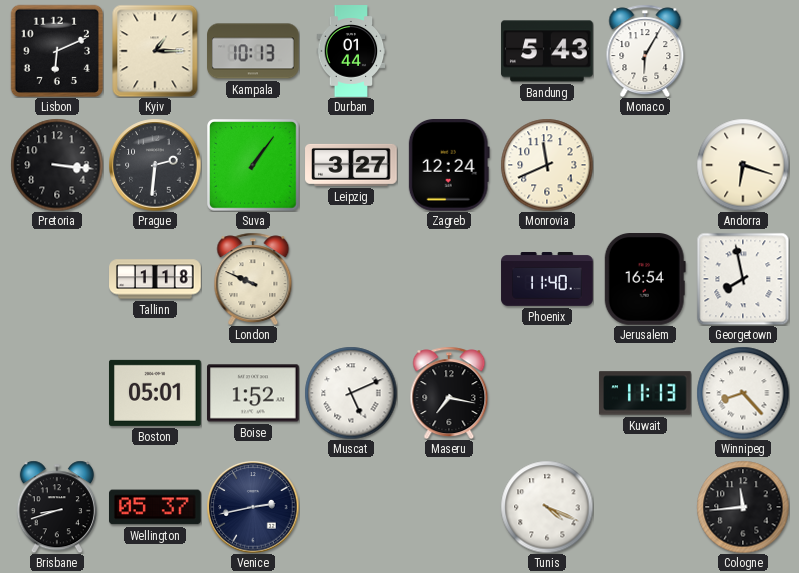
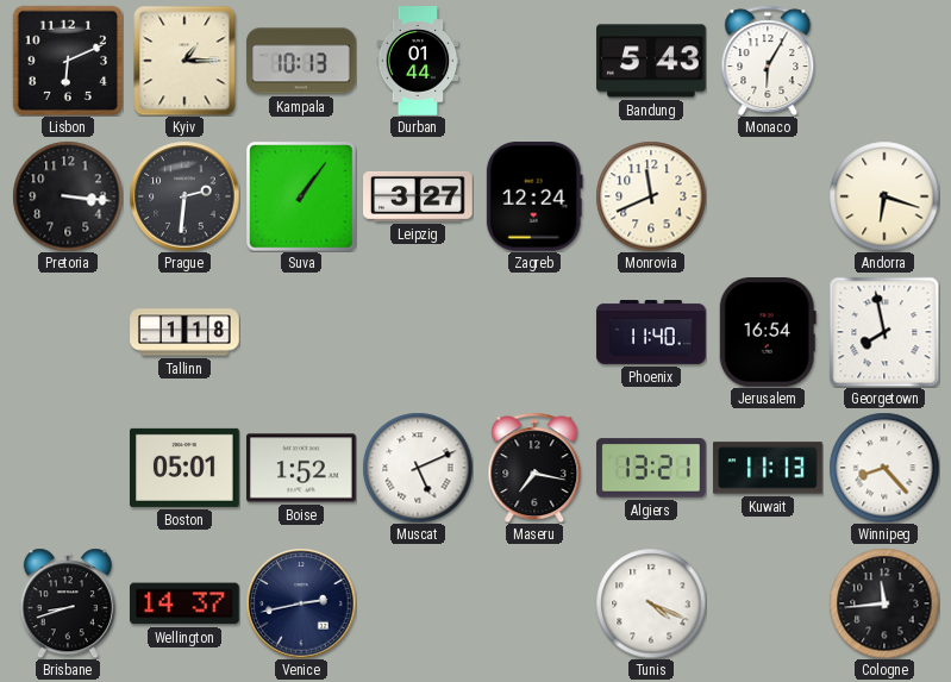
London: 9:49 -> none (253, 279)
Algiers: none -> 13:21 (651, 468)
Wellington: 05:37 -> 14:37 (186, 603)
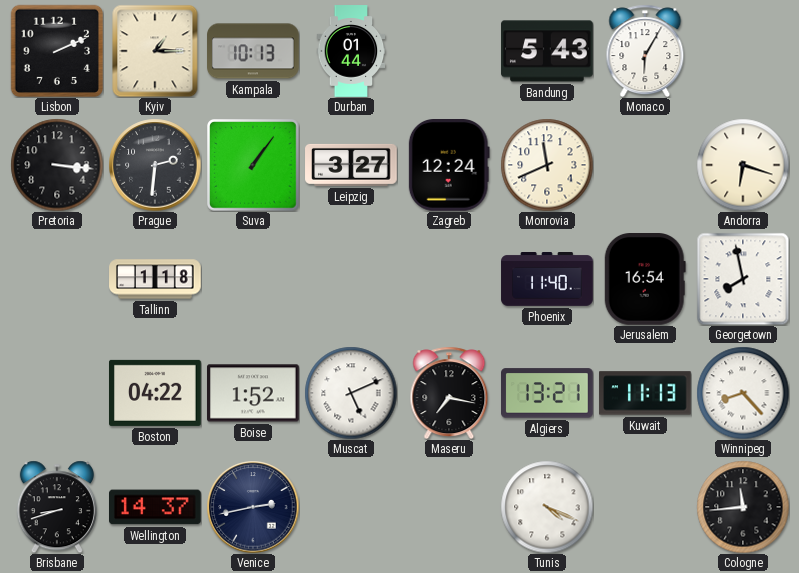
Lisbon: 6:11 -> 2:11 (56, 50)
Boston: 05:01 -> 04:22 (156, 393)
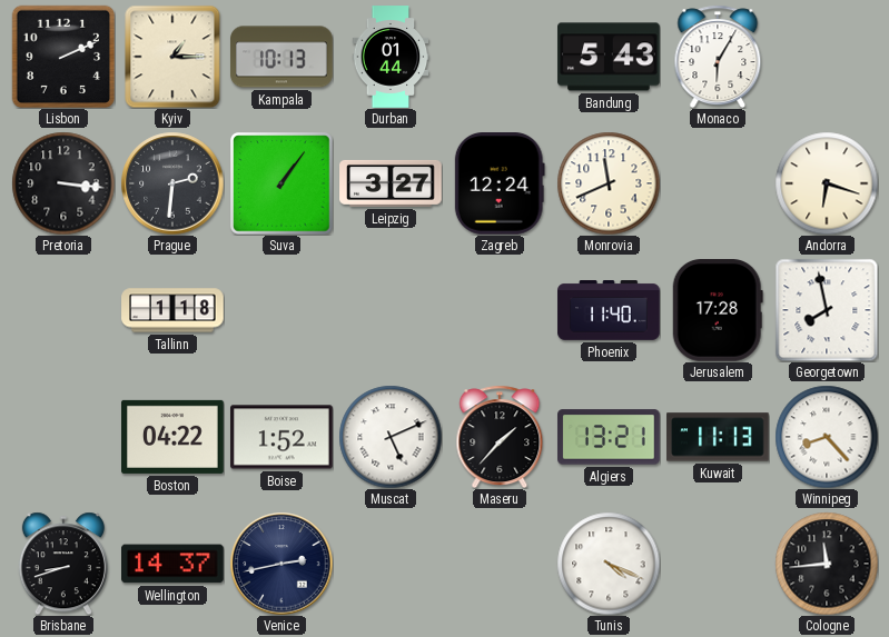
Jerusalem: 16:54 -> 17:28 (718, 311)
Maseru: 7:17 -> 1:37 (500, 437)
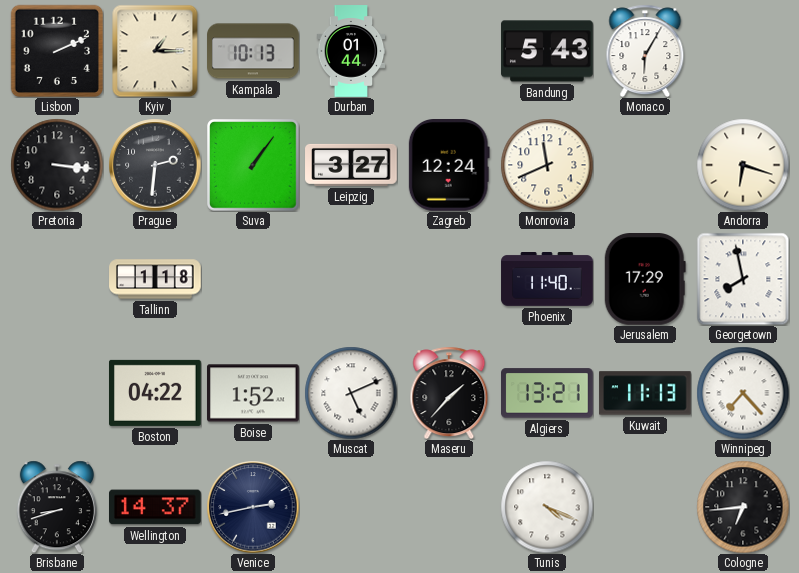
Jerusalem: 17:28 -> 17:29 (645, 280)
Winnipeg: 8:23 -> 7:23 (743, 393)
Cologne: 11:44 -> 6:44 (743, 507)
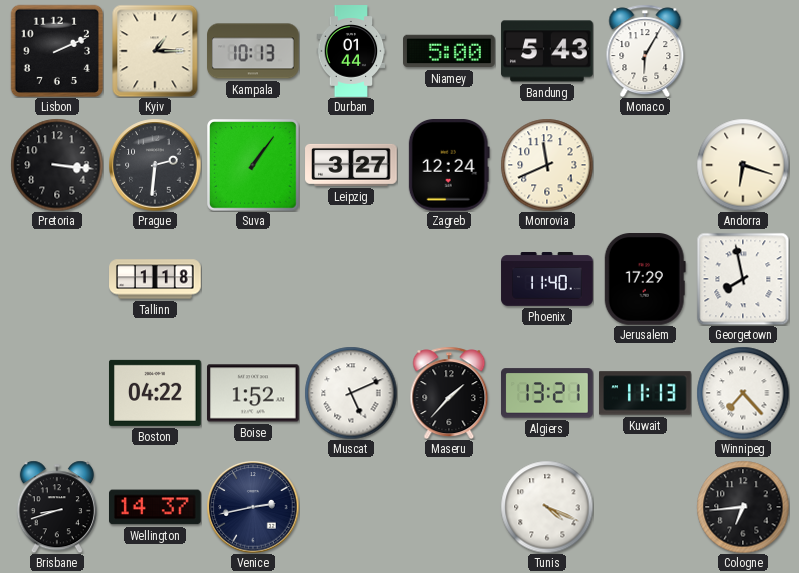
Niamey: none -> 5:00 (449, 51)
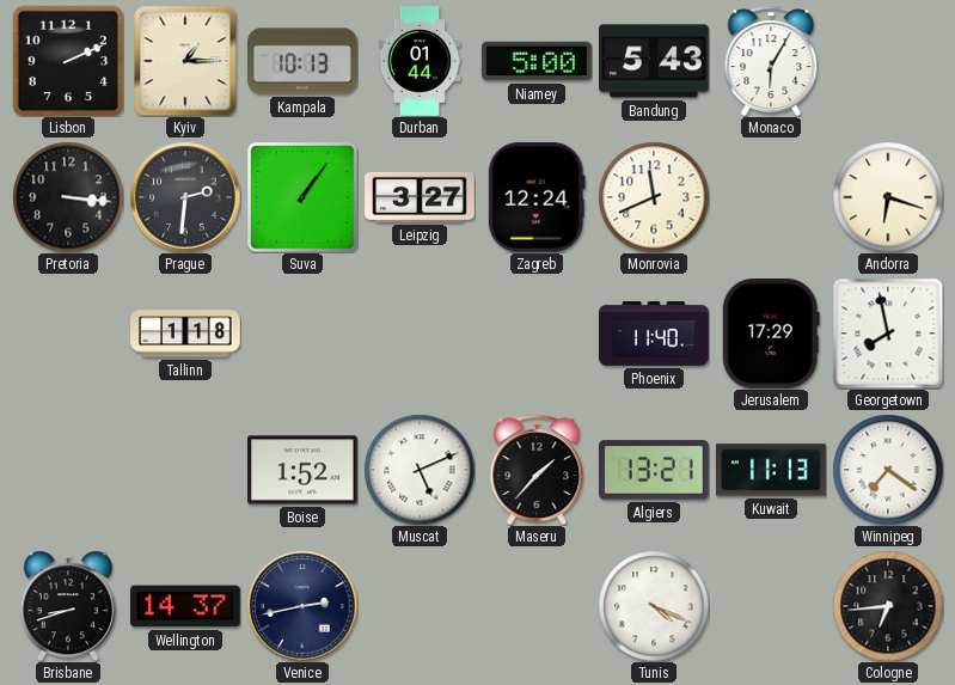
Boston: 04:22 -> none (156, 393)
Winnipeg: 7:23 -> 7:21 (888, 470)
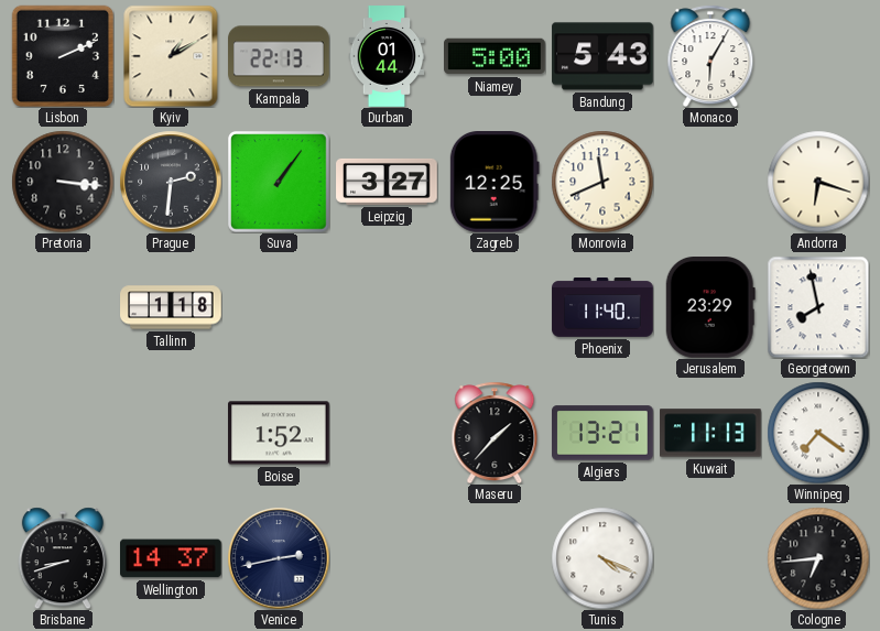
Kyiv: 1:15 -> 1:10 (171, 56)
Kampala: 10:13 -> 22:13 (279, 56)
Zagreb: 12:24 -> 12:25 (495, 183)
Jerusalem: 17:29 -> 23:29 (710, 308)
Muscat: 5:11 -> none (420, 470)
